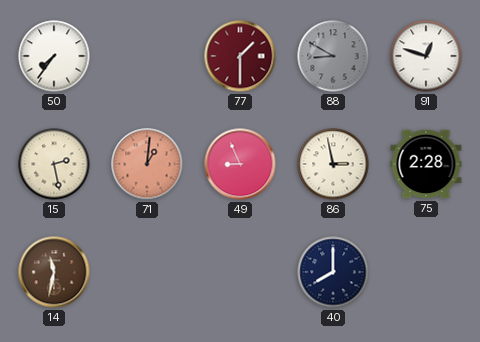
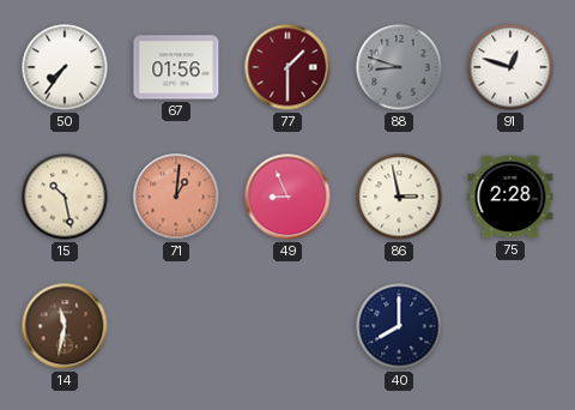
67: none -> 01:56 (176, 67)
88: 8:50 -> 8:48 (399, 67)
15: 2:28 -> 10:28 (65, 197)
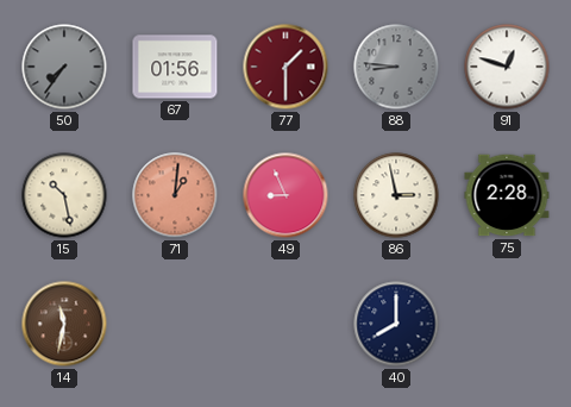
50 dial: white -> grey (64, 67)
88: 8:48 -> 8:46 (396, 67)
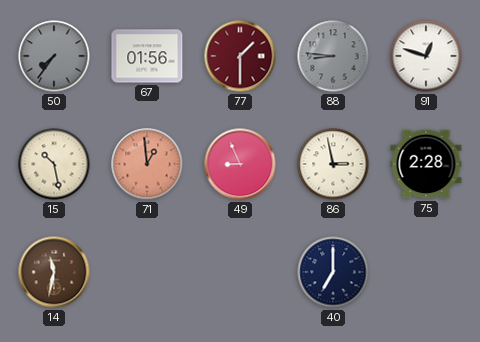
71: 1:01 -> 12:59 (147, 164)
40: 8:00 -> 7:00 (333, 272)
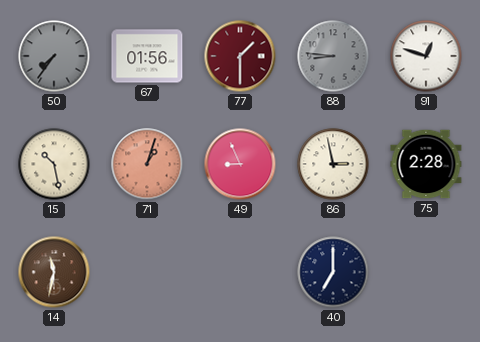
71: 12:59 -> 1:03 (147, 164)
